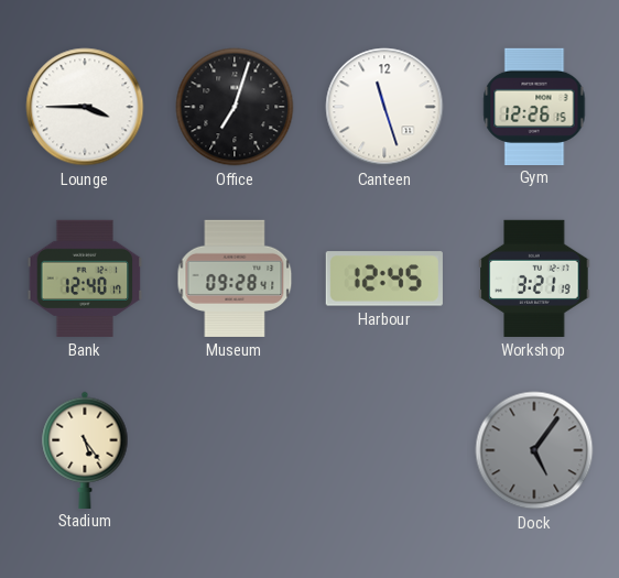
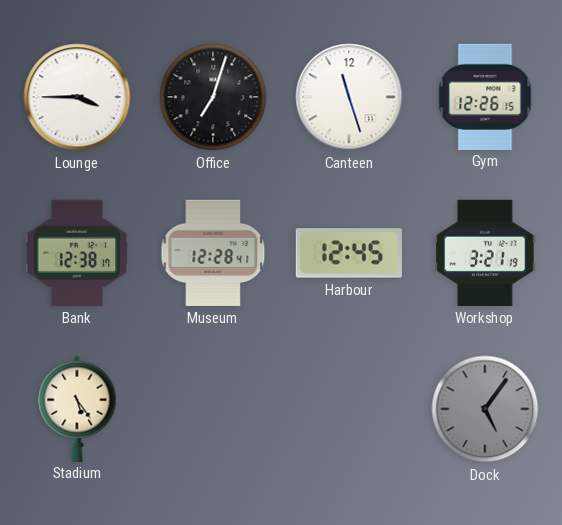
Bank: 12:40 -> 12:38 (77, 253)
Museum: 09:28 -> 12:28 (213, 253)
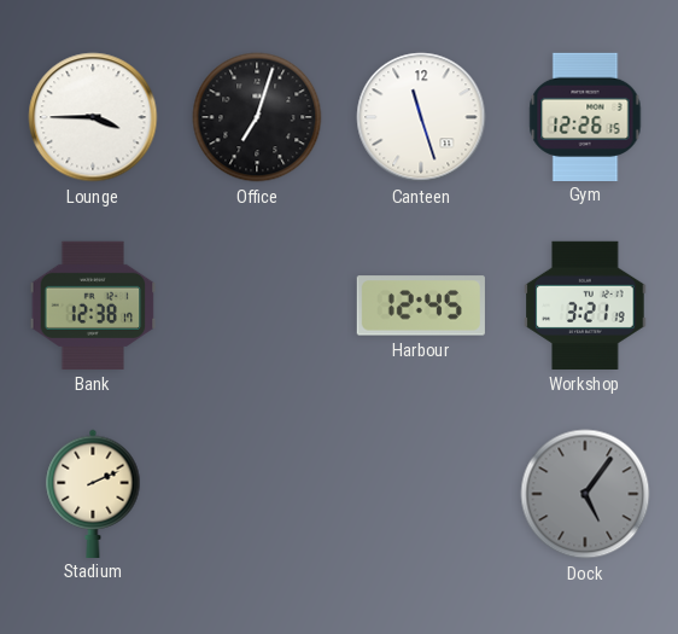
Museum: 12:28 -> none (213, 253)
Stadium: 5:24 -> 2:11 (93, 493)
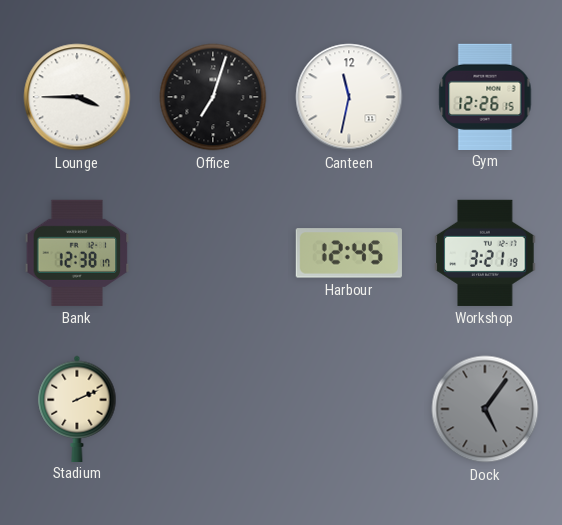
Canteen: 11:27 -> 11:32 (349, 97)
